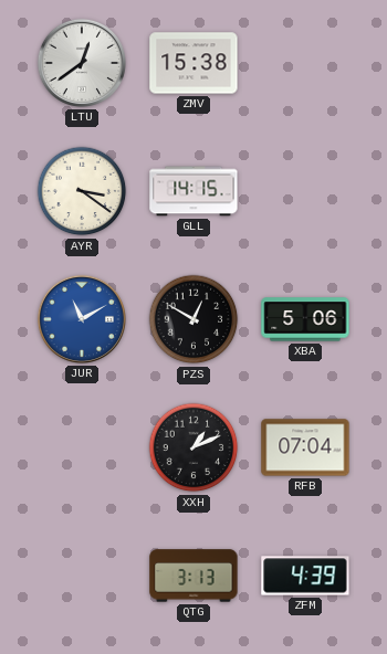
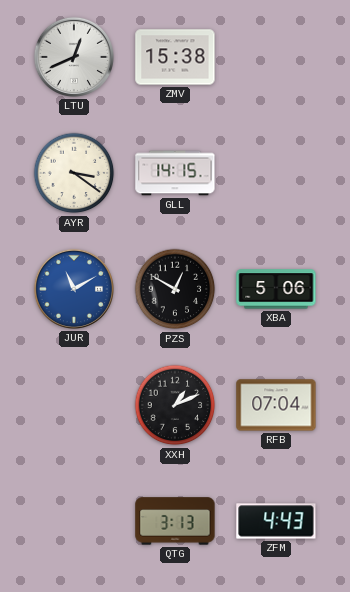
LTU: 12:39 -> 12:41 (74, 57)
ZFM: 4:39 -> 4:43 (276, 521)
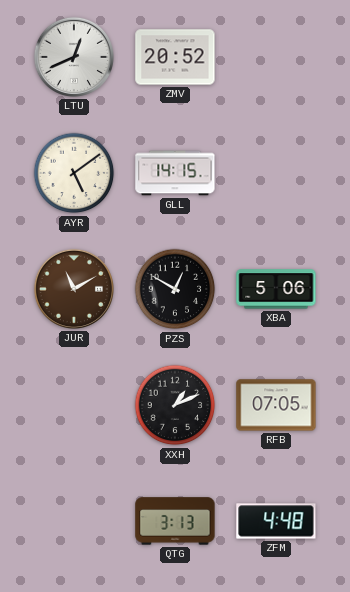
ZMV: 15:38 -> 20:52 (175, 57)
AYR: 3:21 -> 5:09 (74, 173)
JUR dial: blue -> brown (74, 289)
RFB: 07:04 -> 07:05 (276, 405)
ZFM: 4:43 -> 4:48 (276, 521)
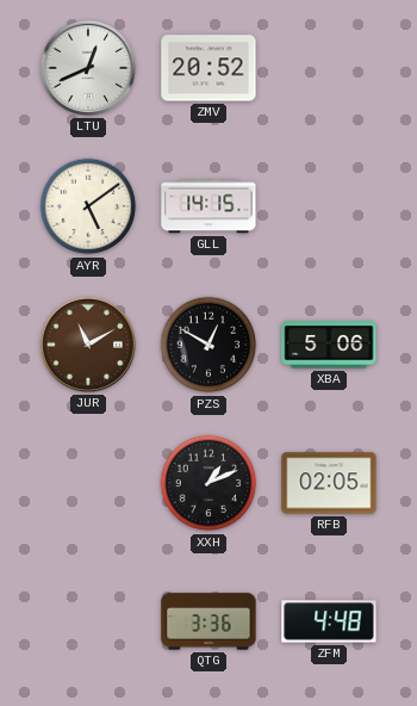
RFB: 07:05 -> 02:05 (329, 483)
QTG: 3:13 -> 3:36 (208, 621)
